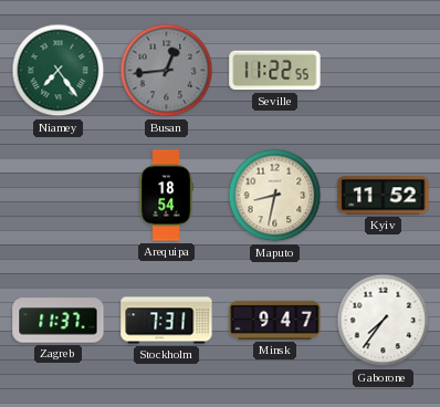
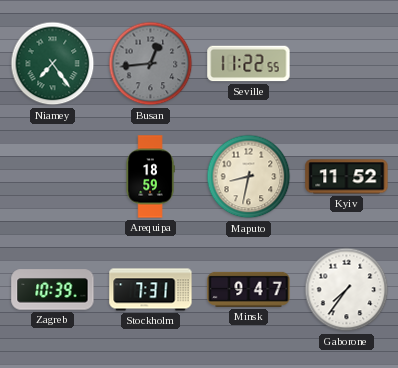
Arequipa: 18:54 -> 18:59 (150, 177)
Zagreb: 11:37 -> 10:39 (53, 290)
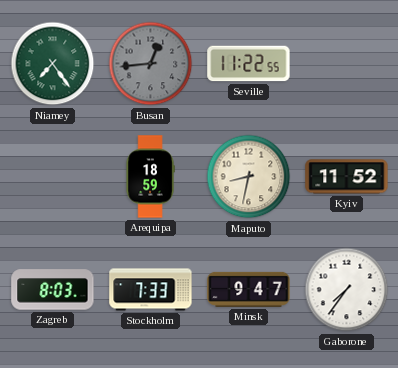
Zagreb: 10:39 -> 8:03 (53, 290)
Stockholm: 7:31 -> 7:33 (151, 290)
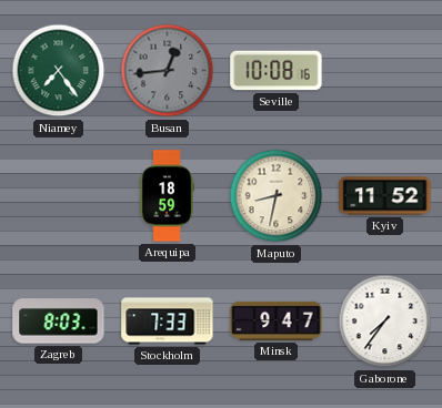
Seville: 11:22 -> 10:08 (277, 71)
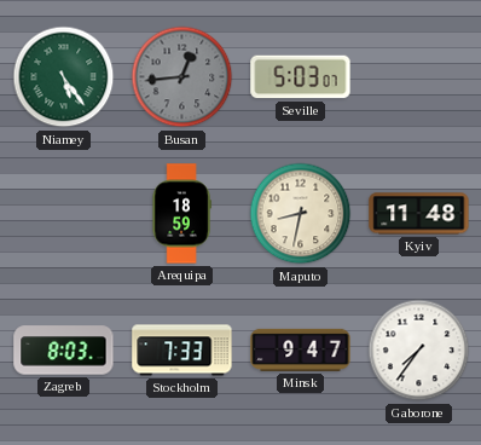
Niamey: 7:24 -> 5:24 (64, 77)
Seville: 10:08 -> 5:03 (301, 77)
Kyiv: 11:52 -> 11:48 (419, 214)
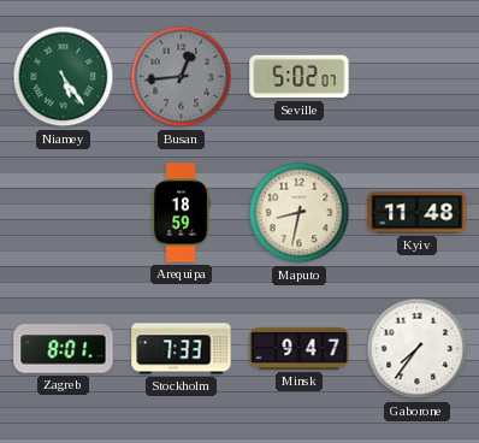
Seville: 5:03 -> 5:02 (300, 77)
Zagreb: 8:03 -> 8:01 (64, 349)
